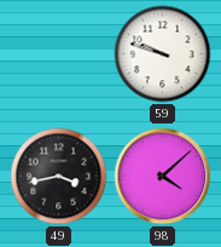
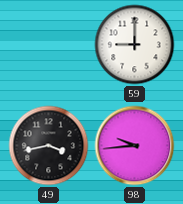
59: 9:48 -> 9:00 (135, 45)
98: 4:08 -> 9:44 (135, 146)
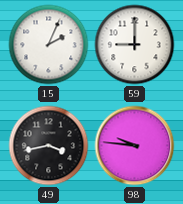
15: none -> 2:04 (49, 45)
98: 9:44 -> 9:46 (135, 146)
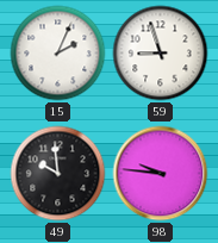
59: 9:00 -> 8:57 (161, 54)
49: 3:43 -> 9:59 (58, 174)
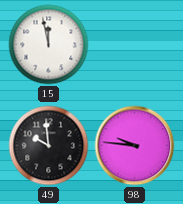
15: 2:04 -> 11:58 (49, 45)
59: 8:57 -> none (161, 54)
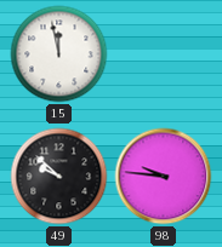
49: 9:59 -> 9:52 (59, 177)
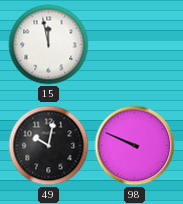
49: 9:52 -> 10:02 (49, 146)
98: 9:46 -> 9:49 (135, 146)
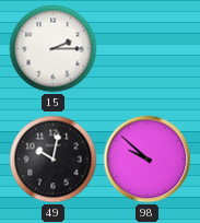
15: 11:58 -> 2:15 (54, 49)
98: 9:49 -> 9:52 (148, 160)
